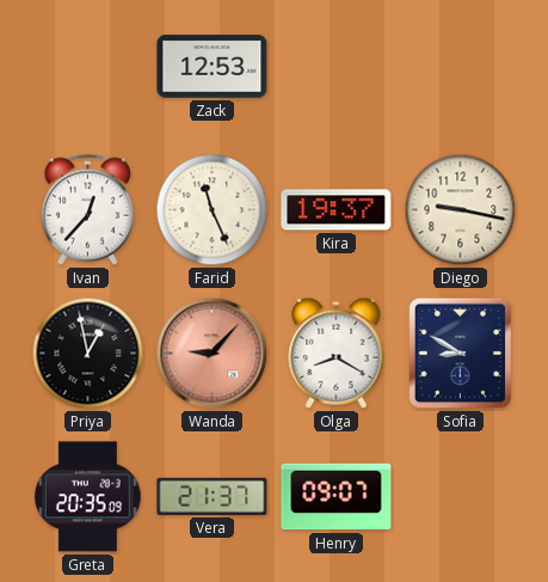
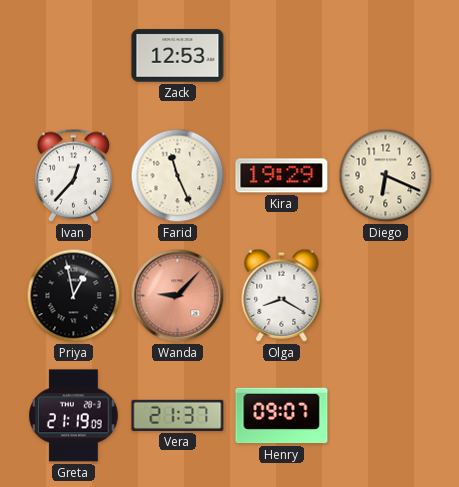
Kira: 19:37 -> 19:29 (282, 176)
Diego: 9:17 -> 6:19 (386, 176)
Sofia: 8:50 -> none (461, 354)
Greta: 20:35 -> 21:19 (74, 416)
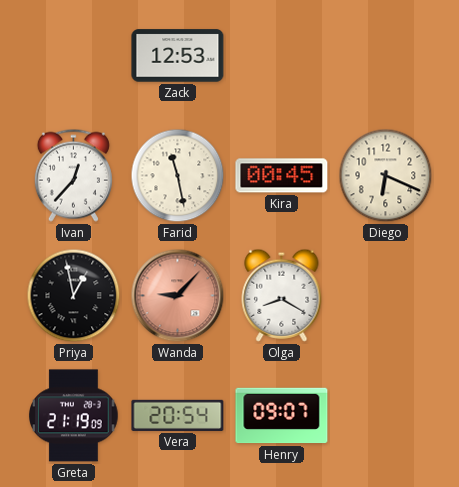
Farid: 11:26 -> 11:28 (178, 176)
Kira: 19:29 -> 00:45 (282, 176)
Vera: 21:37 -> 20:54 (178, 415)
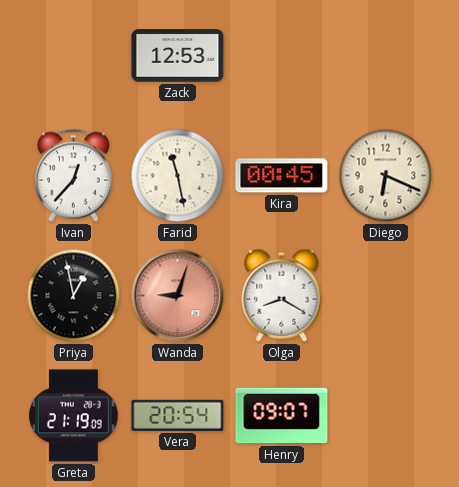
Wanda: 9:07 -> 9:03 (178, 296)
